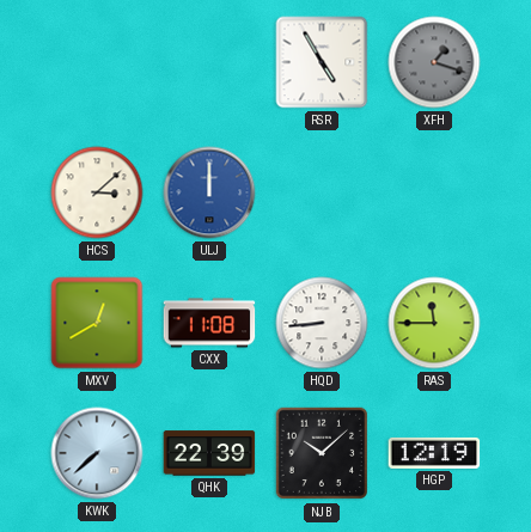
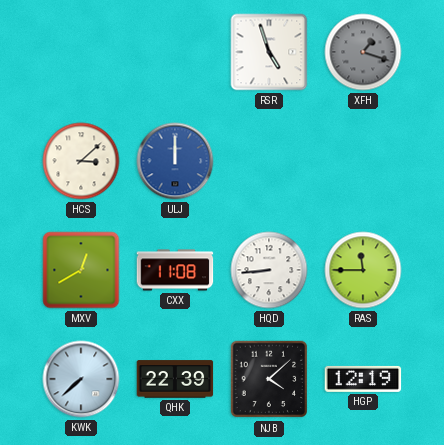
RSR: 4:55 -> 4:57 (269, 52)
NJB: 10:08 -> 4:08 (269, 379)
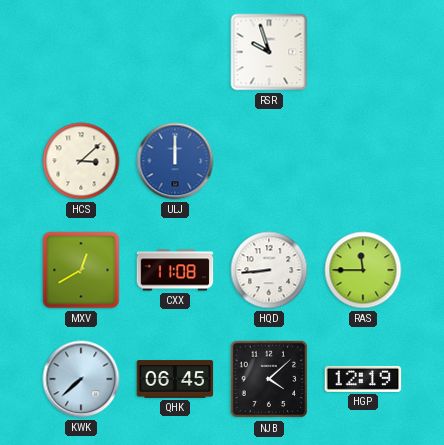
RSR: 4:57 -> 9:57 (269, 52)
XFH: 1:18 -> none (363, 52)
QHK: 22:39 -> 06:45 (175, 379)
